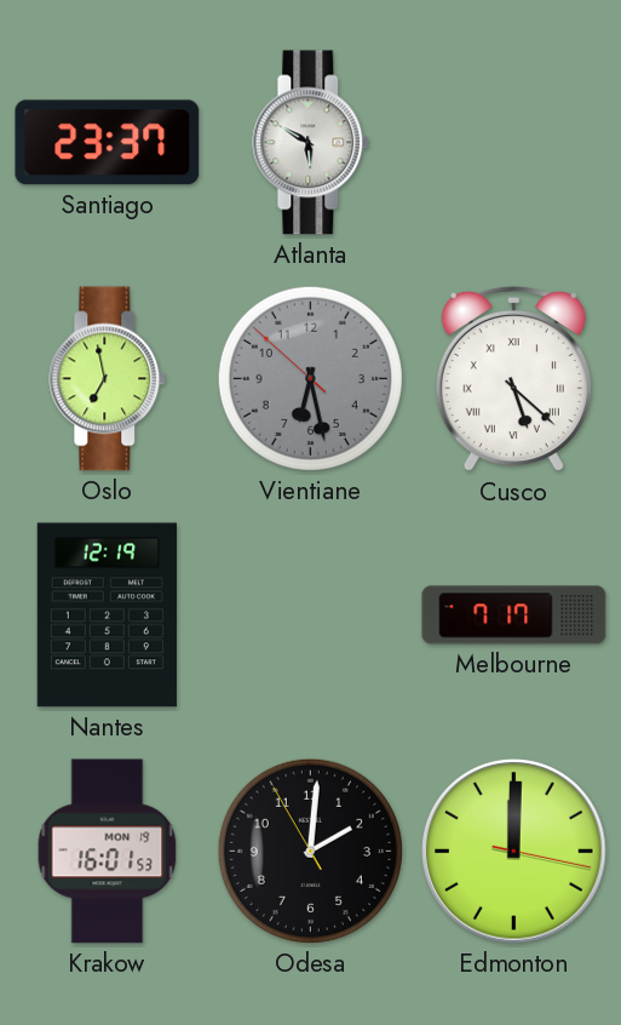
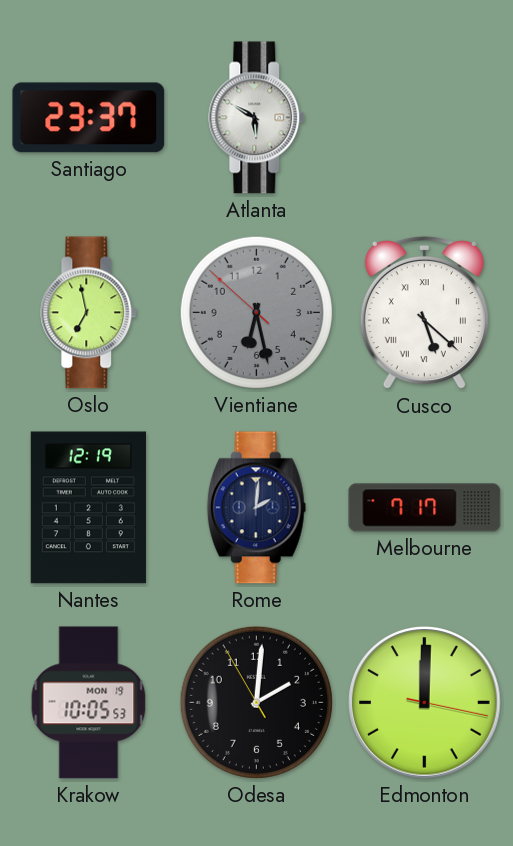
Rome: none -> 2:01 (256, 508)
Krakow: 16:01 -> 10:05 (89, 703)
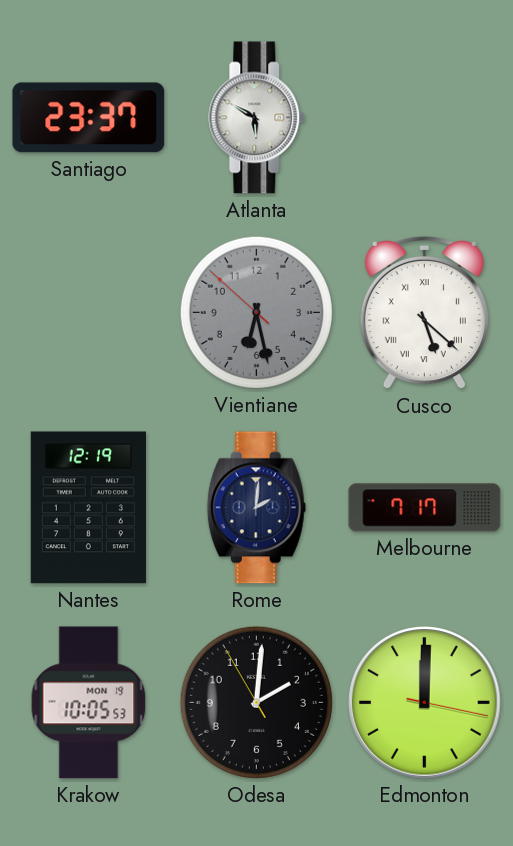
Oslo: 6:58 -> none (89, 313)
